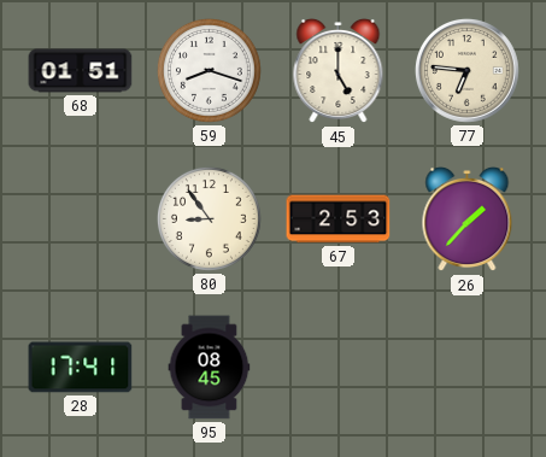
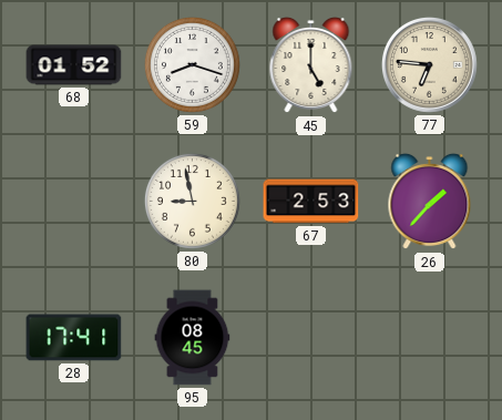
68: 01:51 -> 01:52 (74, 65)
80: 8:54 -> 8:58 (192, 201)
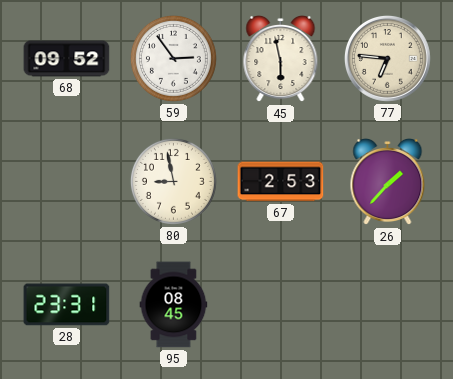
68: 01:52 -> 09:52 (67, 59)
59: 8:18 -> 2:54 (173, 58)
45: 5:00 -> 5:58 (281, 59)
28: 17:41 -> 23:31 (67, 305)
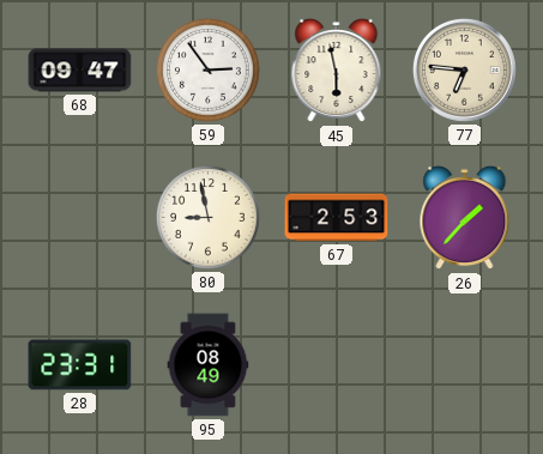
68: 09:52 -> 09:47 (80, 71)
95: 08:45 -> 08:49 (209, 365)
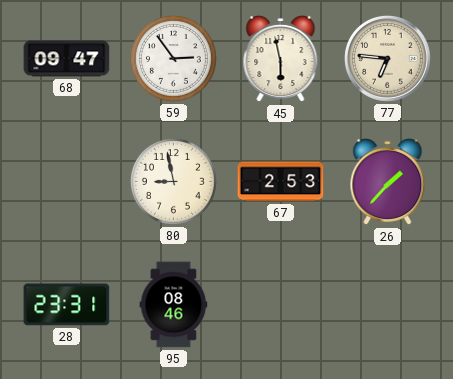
95: 08:49 -> 08:46 (174, 305)
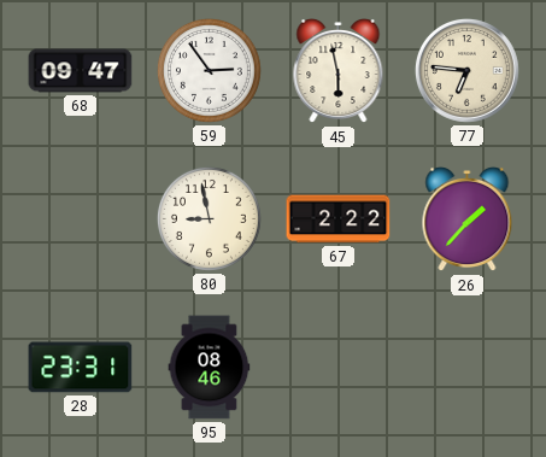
67: 2:53 -> 2:22 (339, 219)
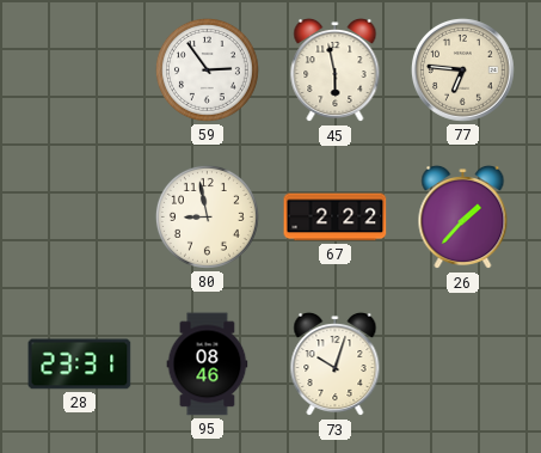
68: 09:47 -> none (81, 71)
73: none -> 10:03 (336, 365)
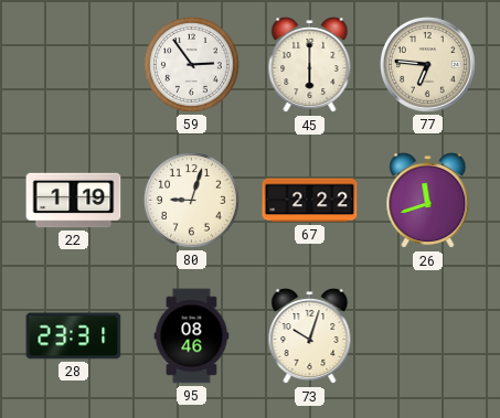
45: 5:58 -> 6:00 (310, 65)
22: none -> 1:19 (74, 201)
80: 8:58 -> 9:03 (191, 200)
26: 1:37 -> 11:42 (428, 201)
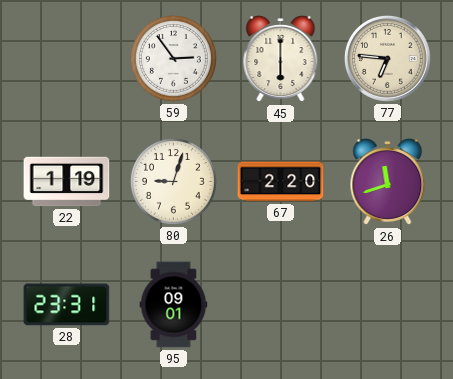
67: 2:22 -> 2:20 (281, 182)
95: 08:46 -> 09:01 (174, 305)
73: 10:03 -> none (310, 336)
